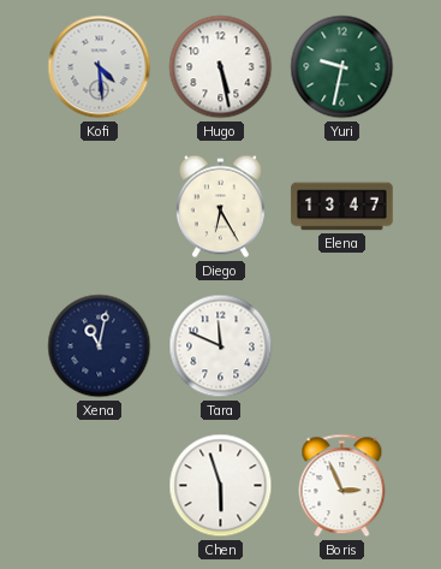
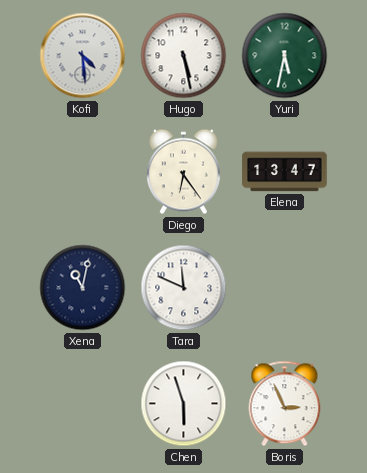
Yuri: 9:32 -> 5:32 (285, 56)
Diego: 6:25 -> 6:24 (183, 172)
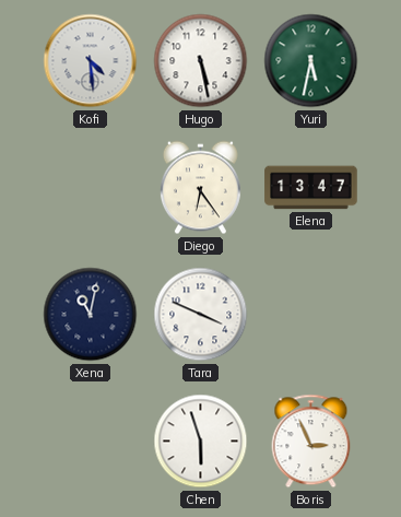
Tara: 11:49 -> 3:49 (201, 315)
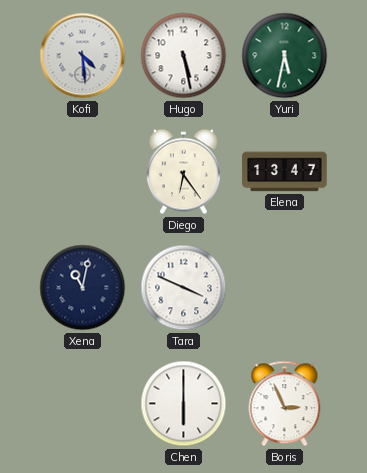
Chen: 5:57 -> 6:00 (184, 404)
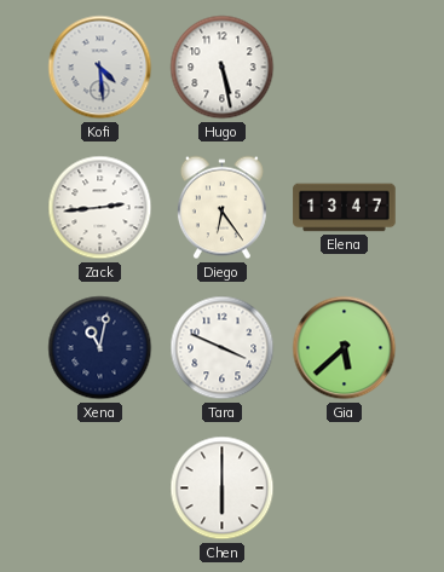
Yuri: 5:32 -> none (285, 56)
Zack: none -> 2:44 (100, 208)
Gia: none -> 5:38 (345, 348)
Boris: 2:56 -> none (285, 404)
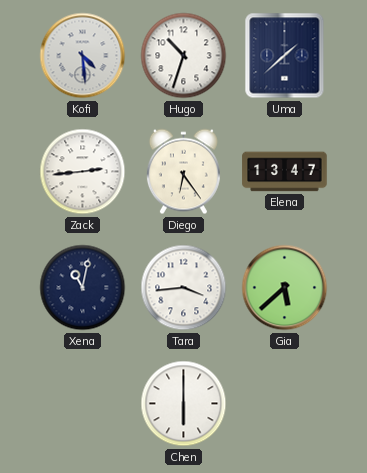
Hugo: 5:28 -> 10:33 (184, 56)
Uma: none -> 1:38 (285, 56)
Tara: 3:49 -> 3:44 (184, 288)
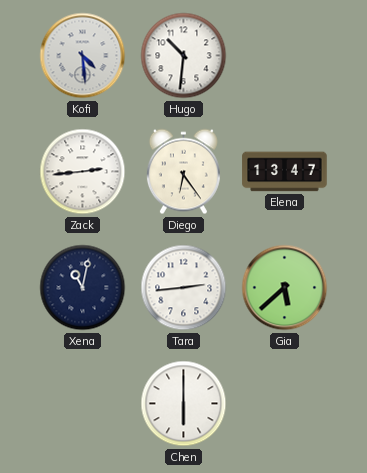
Hugo: 10:33 -> 10:31 (184, 56)
Uma: 1:38 -> none (285, 56)
Tara: 3:44 -> 2:44 (184, 288)
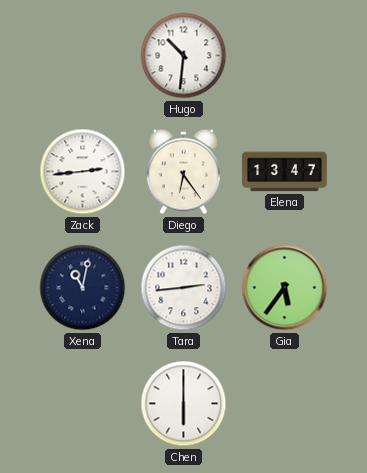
Kofi: 4:29 -> none (83, 56)
Gia: 5:38 -> 5:36 (285, 288)
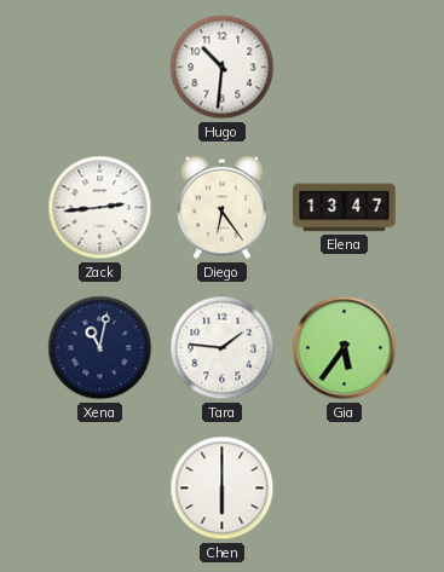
Tara: 2:44 -> 1:46 (223, 348)
